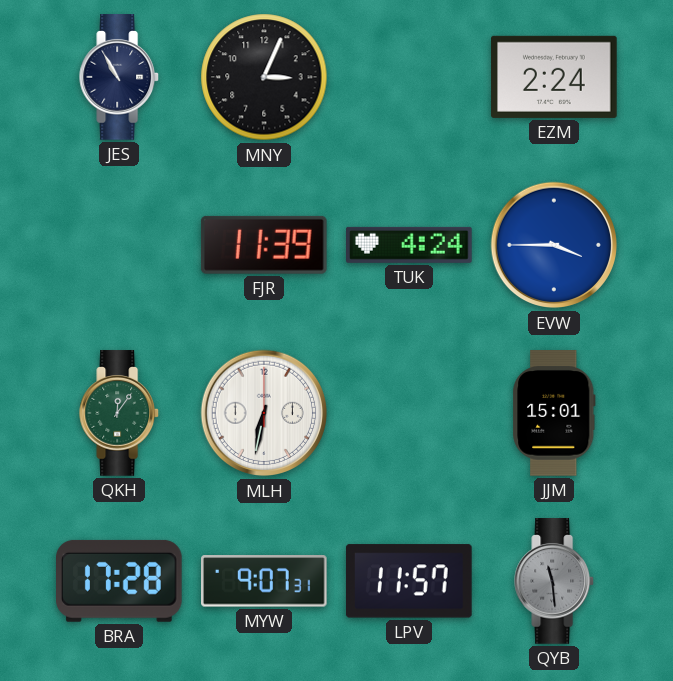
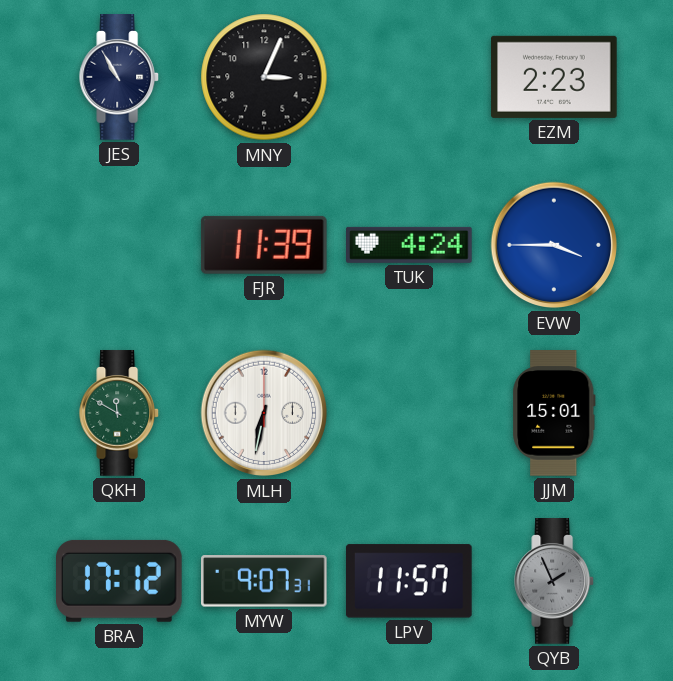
EZM: 2:24 -> 2:23 (554, 77)
QKH: 12:06 -> 11:50 (120, 413)
BRA: 17:28 -> 17:12 (120, 581)
QYB: 11:29 -> 1:56 (555, 581)
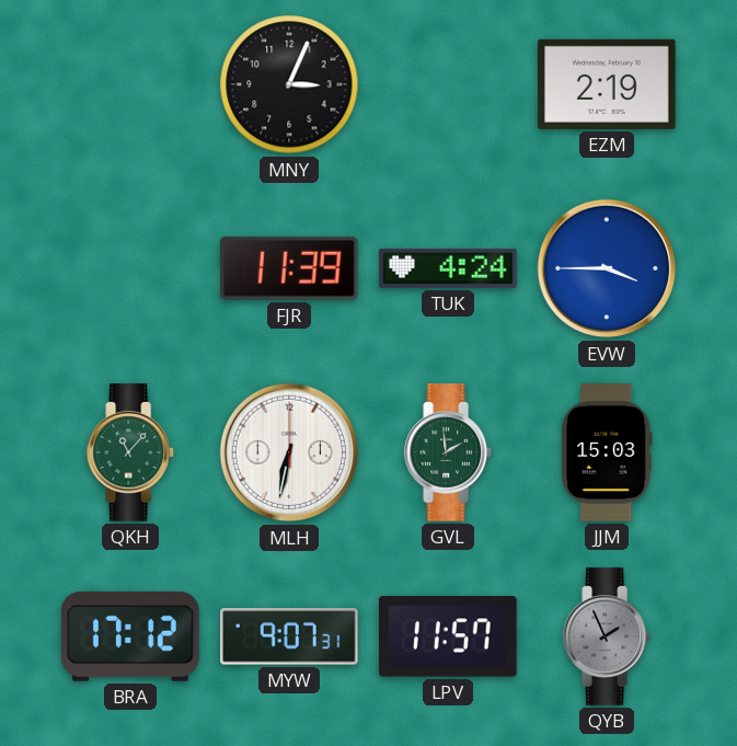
JES: 10:55 -> none (120, 77)
EZM: 2:23 -> 2:19 (607, 84)
QKH: 11:50 -> 11:07 (131, 452)
GVL: none -> 1:59 (449, 452)
JJM: 15:01 -> 15:03 (607, 452)
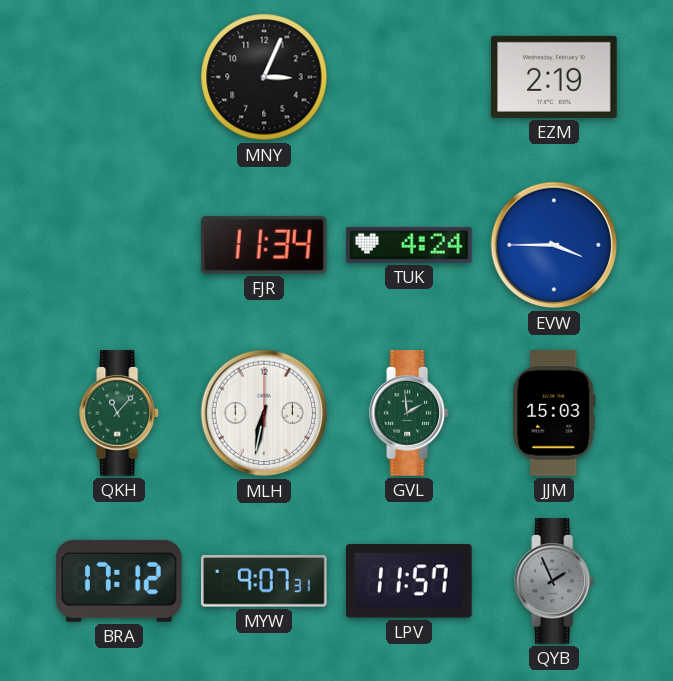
FJR: 11:39 -> 11:34 (264, 245)
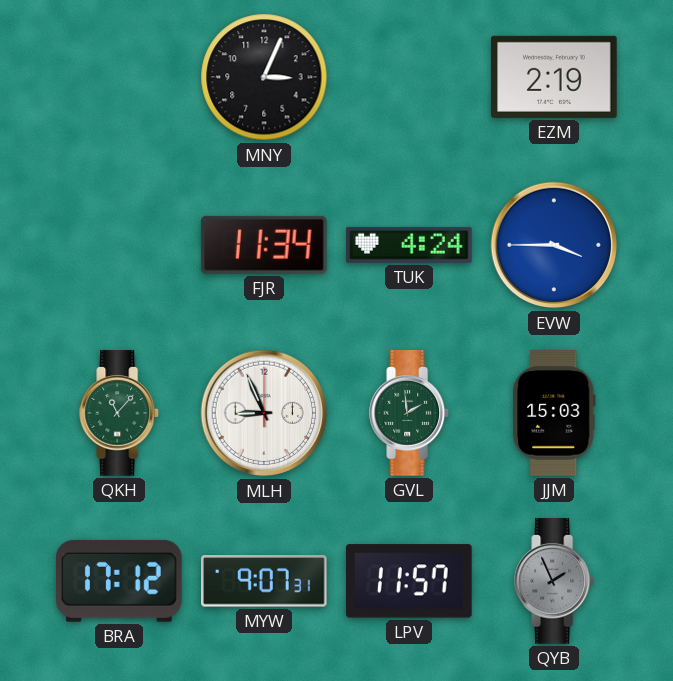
MLH: 6:32 -> 8:56 (264, 413)
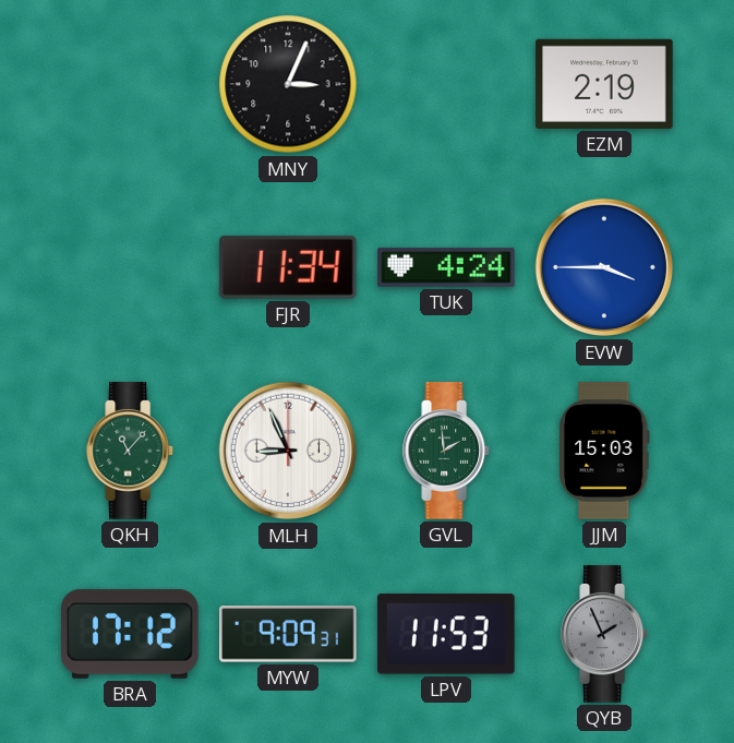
MYW: 9:07 -> 9:09 (289, 634)
LPV: 11:57 -> 11:53 (446, 634)
